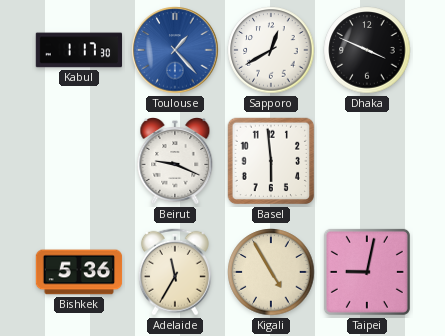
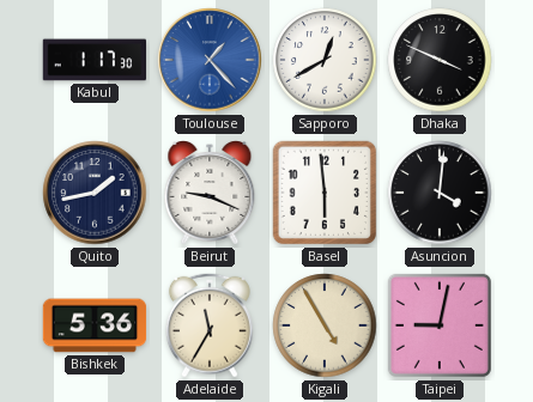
Quito: none -> 1:43 (95, 193)
Asuncion: none -> 4:01 (440, 193)
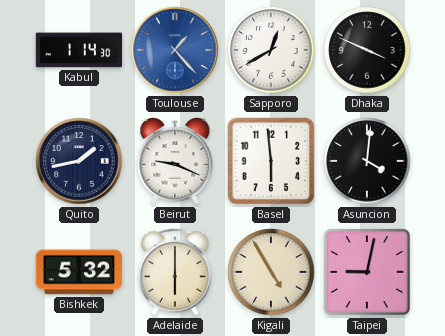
Kabul: 1:17 -> 1:14 (79, 50)
Bishkek: 5:36 -> 5:32 (79, 272)
Adelaide: 11:35 -> 6:00 (175, 272)
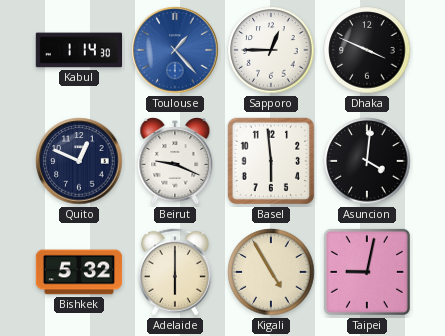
Sapporo: 12:40 -> 12:45 (271, 50)
Quito: 1:43 -> 12:49 (79, 161)
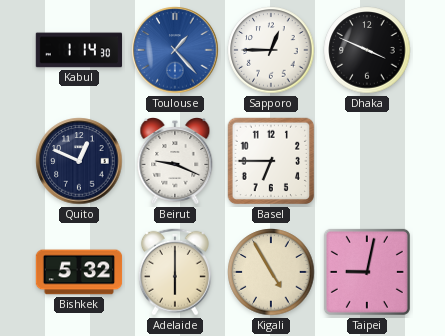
Basel: 5:59 -> 6:45 (271, 161)
Asuncion: 4:01 -> none (367, 161)
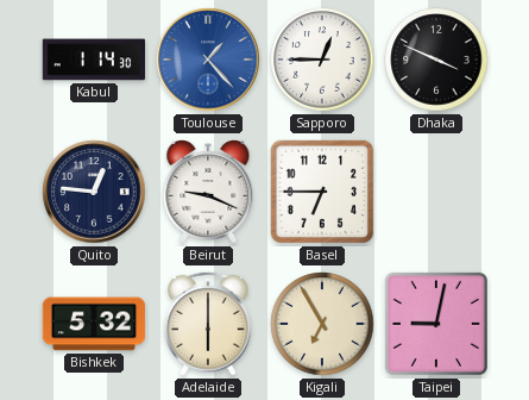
Quito: 12:49 -> 12:46 (94, 192)
Kigali: 4:55 -> 6:55 (322, 324)
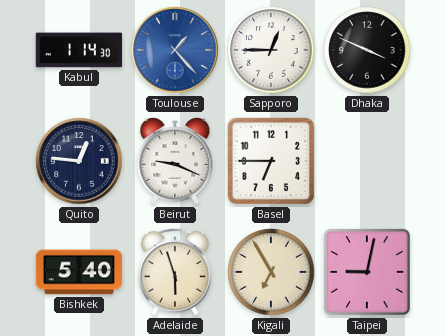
Bishkek: 5:32 -> 5:40 (79, 272)
Adelaide: 6:00 -> 5:57 (175, 272)
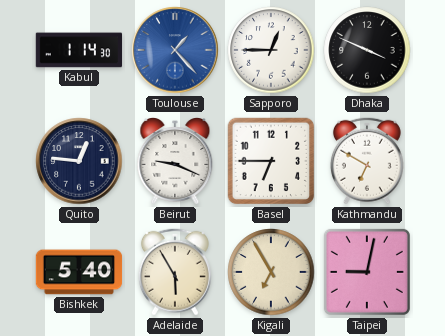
Kathmandu: none -> 6:50 (367, 161)
Adelaide: 5:57 -> 5:55 (175, 272)
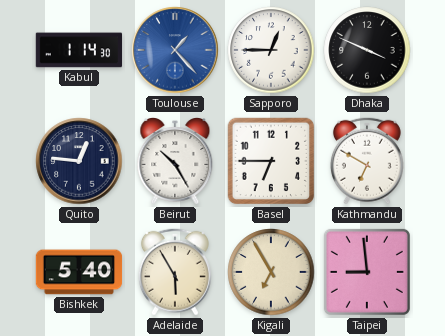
Beirut: 9:19 -> 10:25 (175, 162)
Taipei: 9:02 -> 8:59 (367, 272)
